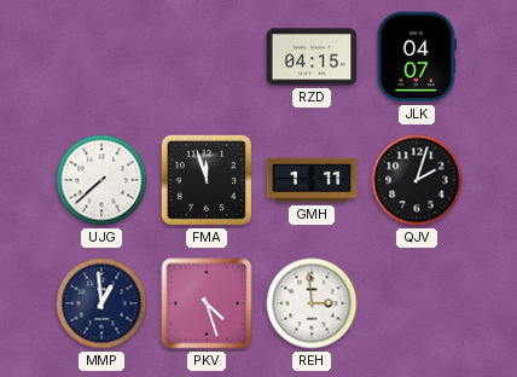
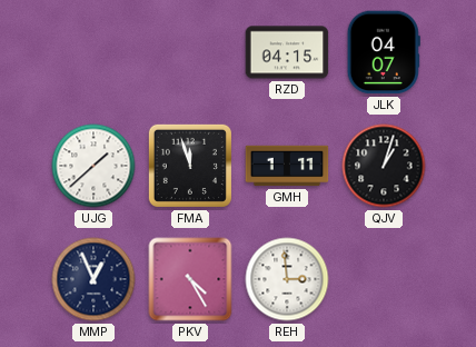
UJG: 7:38 -> 1:38 (93, 166)
QJV: 2:03 -> 1:03 (384, 166)
MMP: 12:59 -> 12:56 (93, 279)
PKV: 4:27 -> 4:25 (190, 279)
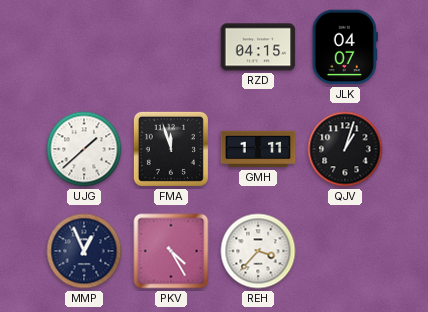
REH: 2:59 -> 3:37 (258, 251)
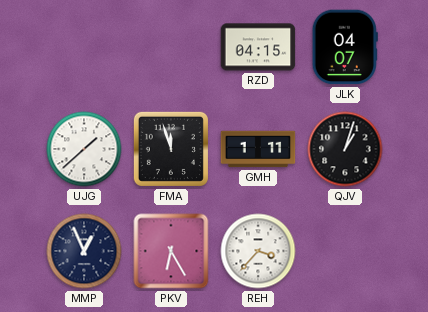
PKV: 4:25 -> 6:25 (171, 251)
